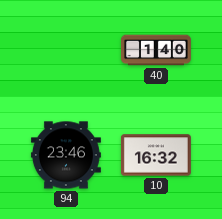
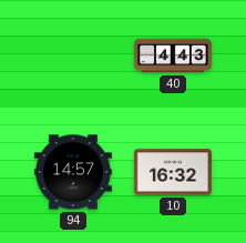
40: 1:40 -> 4:43 (173, 55)
94: 23:46 -> 14:57 (73, 172)
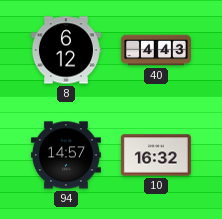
8: none -> 6:12 (66, 50)
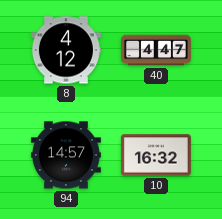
8: 6:12 -> 4:12 (66, 50)
40: 4:43 -> 4:47 (156, 50)
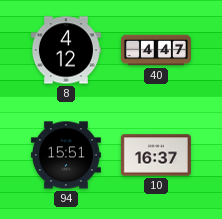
94: 14:57 -> 15:51 (66, 155)
10: 16:32 -> 16:37 (156, 155)
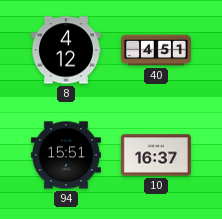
40: 4:47 -> 4:51 (156, 50)
